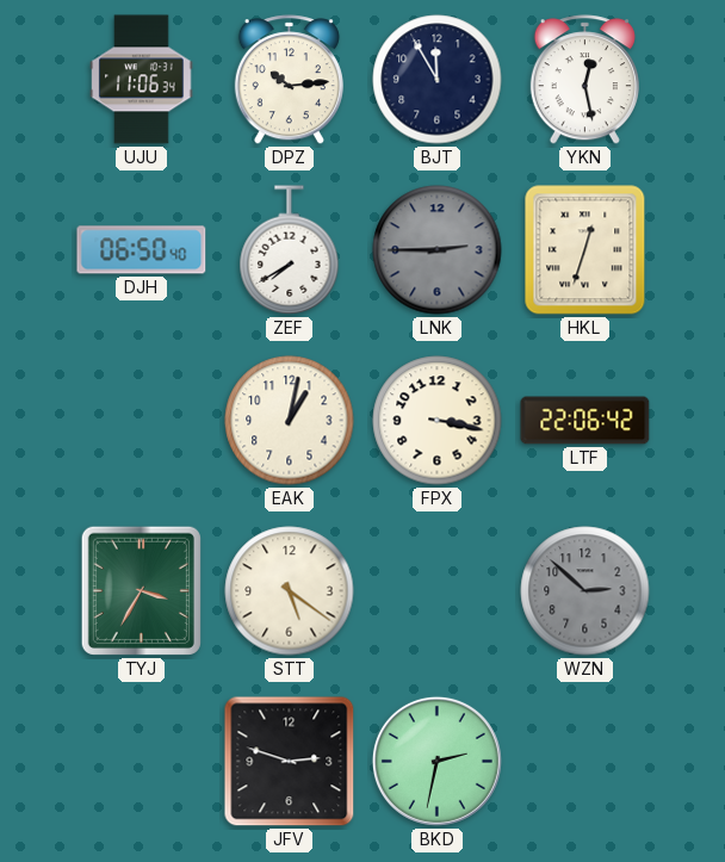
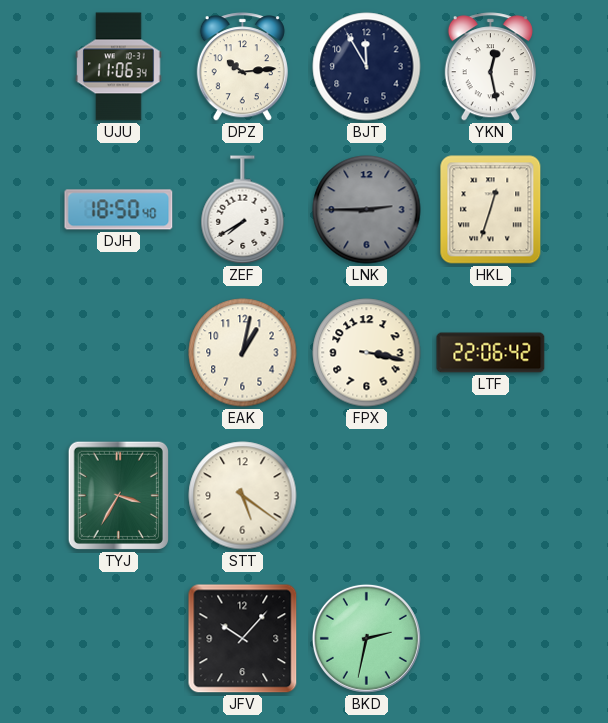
DJH: 06:50 -> 18:50 (119, 210)
WZN: 2:52 -> none (585, 591)
JFV: 2:48 -> 10:07 (243, 639)
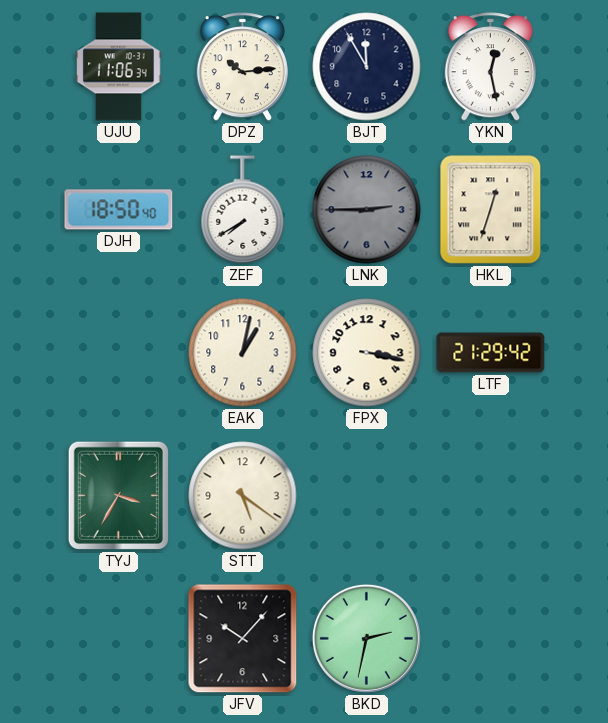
LTF: 22:06 -> 21:29 (491, 353)
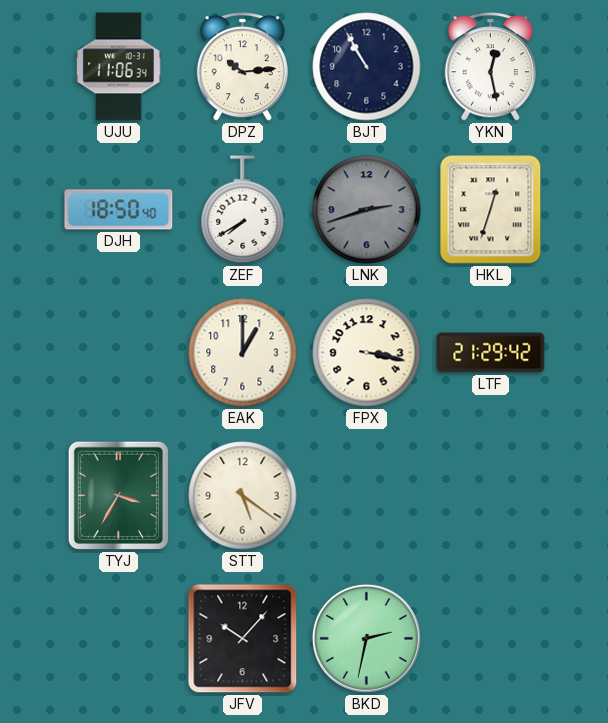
BJT: 11:55 -> 10:55 (367, 67)
LNK: 2:45 -> 2:42 (367, 210)
EAK: 1:02 -> 1:00 (243, 353)
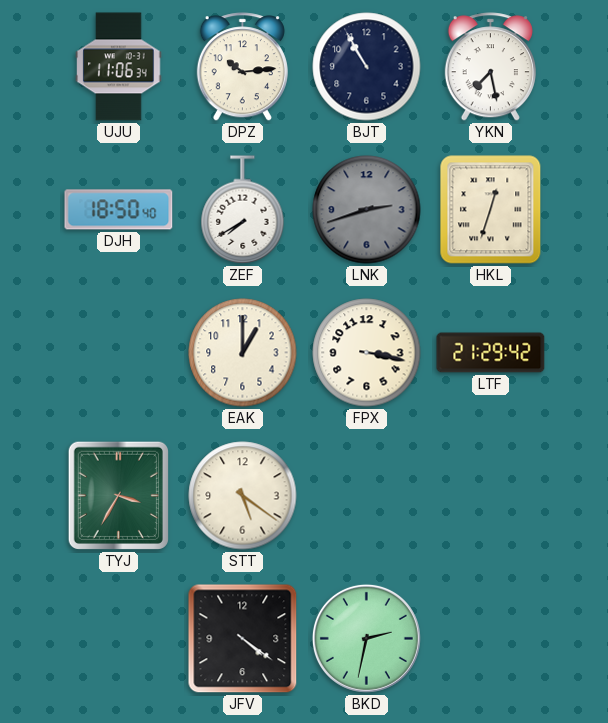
YKN: 12:28 -> 7:28 (490, 67)
JFV: 10:07 -> 4:21 (243, 639)
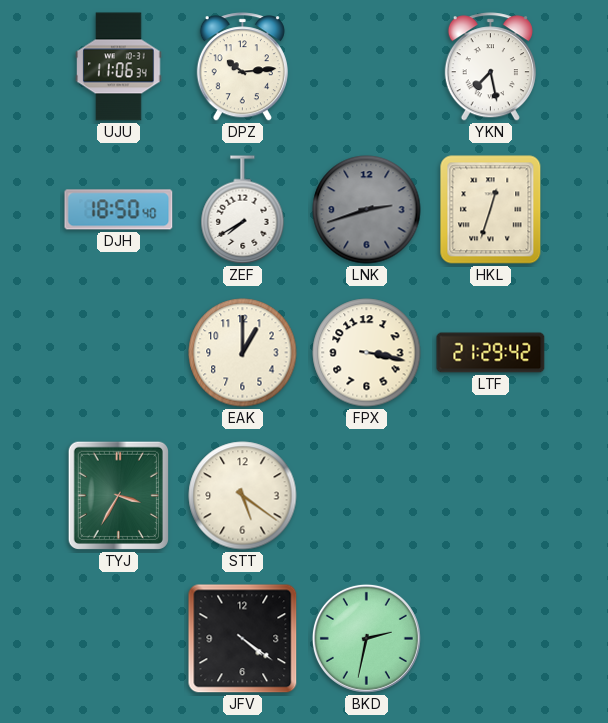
BJT: 10:55 -> none (367, 67)
